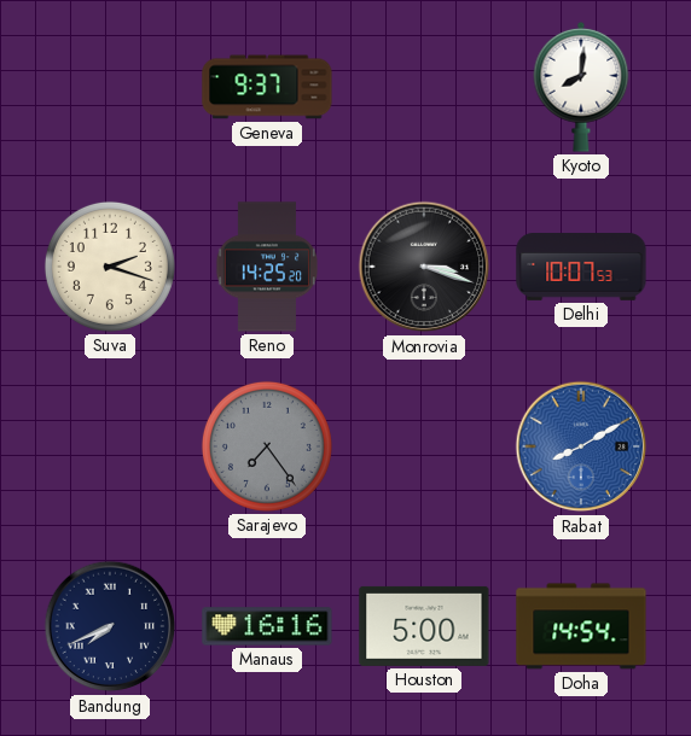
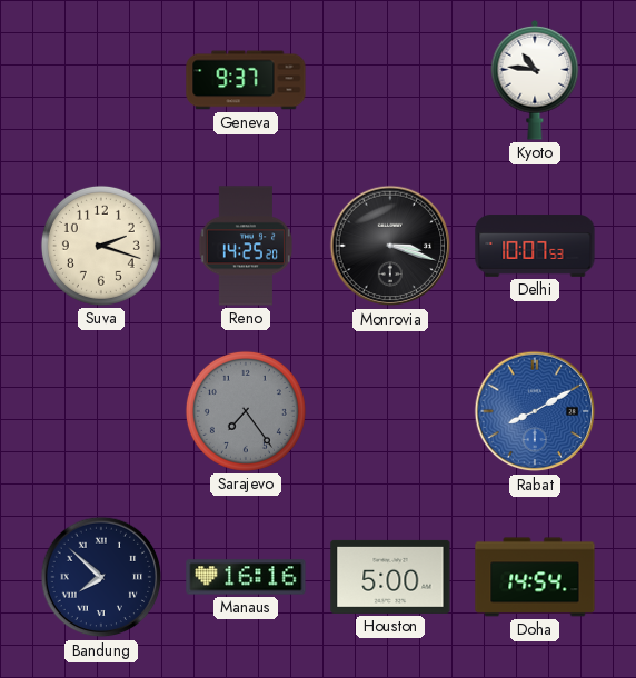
Kyoto: 8:01 -> 10:46 (535, 81)
Bandung: 7:41 -> 7:52 (101, 577)
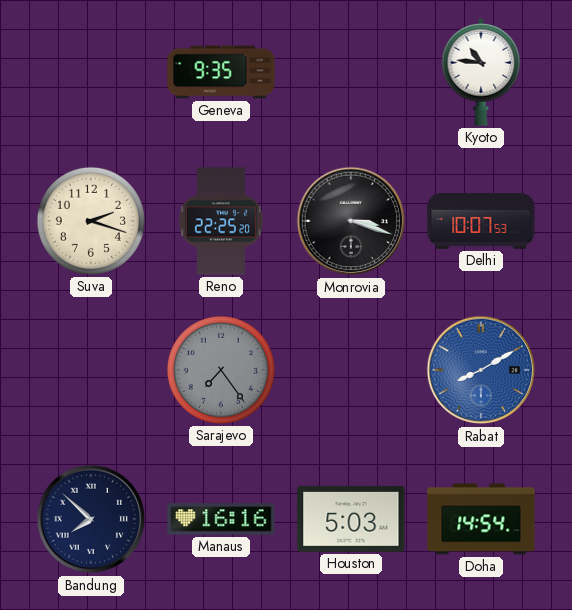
Geneva: 9:37 -> 9:35 (221, 72)
Reno: 14:25 -> 22:25 (221, 221)
Houston: 5:00 -> 5:03 (351, 519)
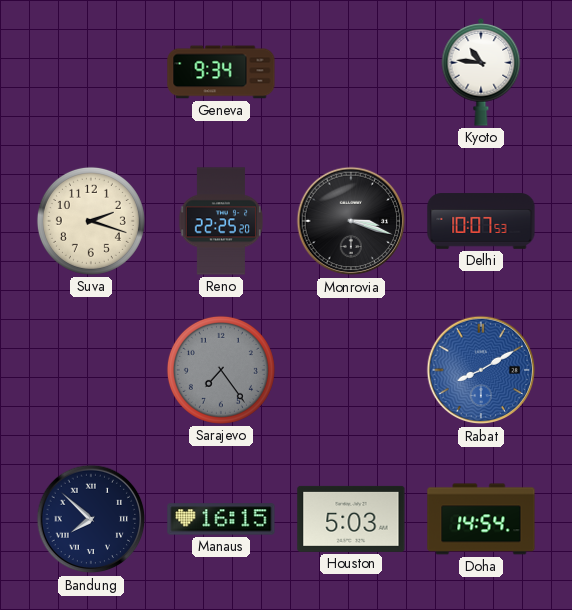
Geneva: 9:35 -> 9:34 (221, 72)
Manaus: 16:16 -> 16:15 (221, 519)
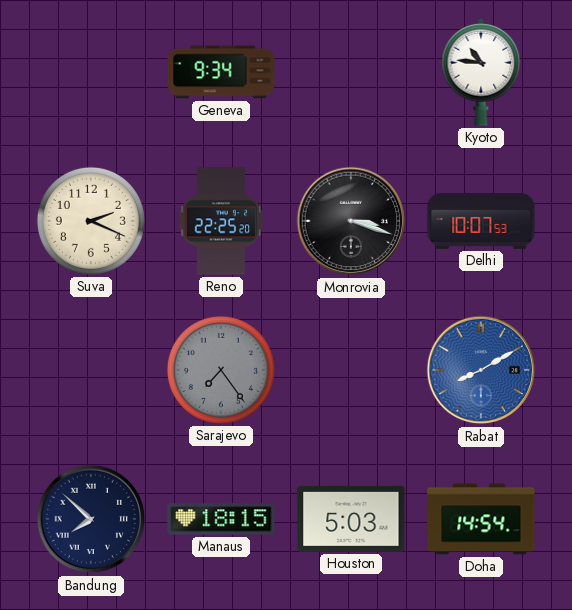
Suva: 2:18 -> 2:19 (91, 221)
Manaus: 16:15 -> 18:15 (221, 519)
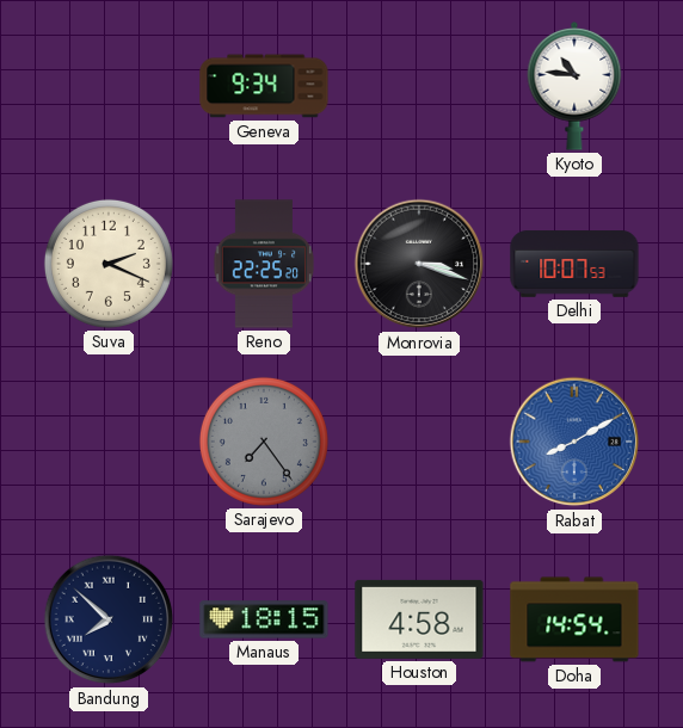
Houston: 5:03 -> 4:58 (419, 619)
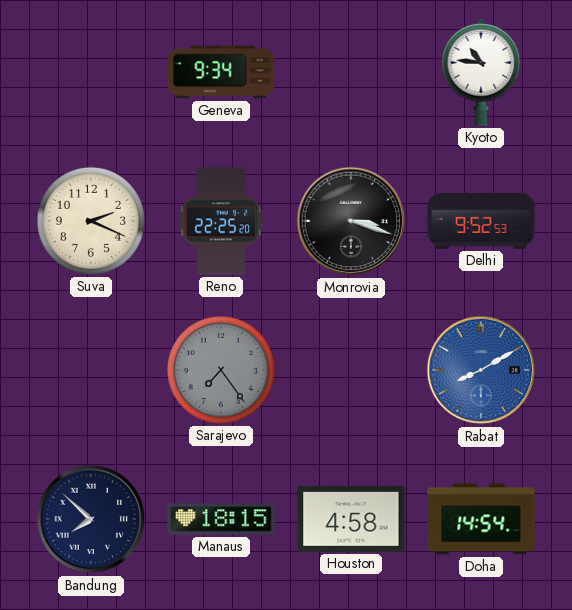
Delhi: 10:07 -> 9:52 (481, 221)
